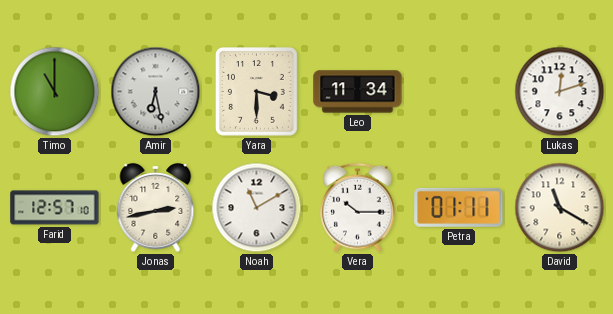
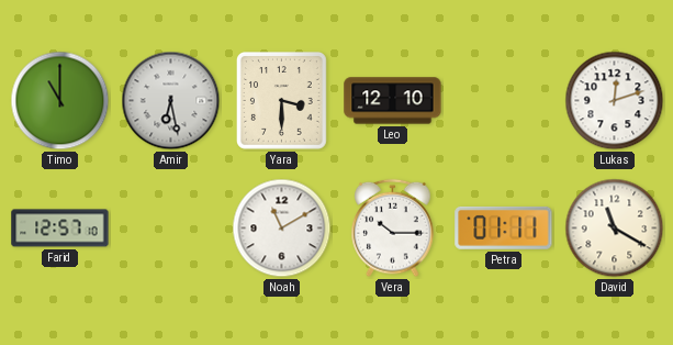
Leo: 11:34 -> 12:10 (393, 101)
Jonas: 2:43 -> none (156, 207)
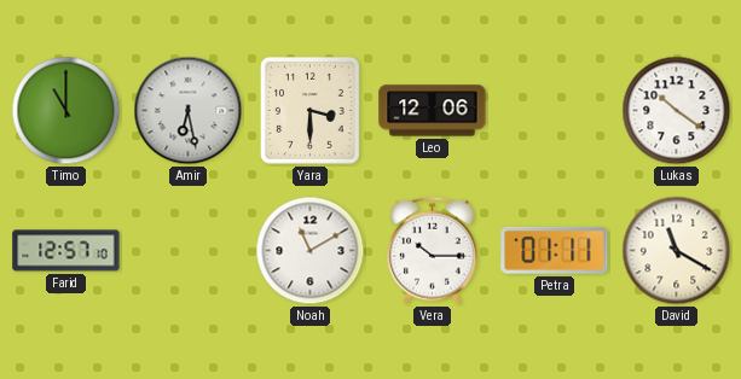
Leo: 12:10 -> 12:06 (433, 111)
Lukas: 12:12 -> 10:21 (677, 111)
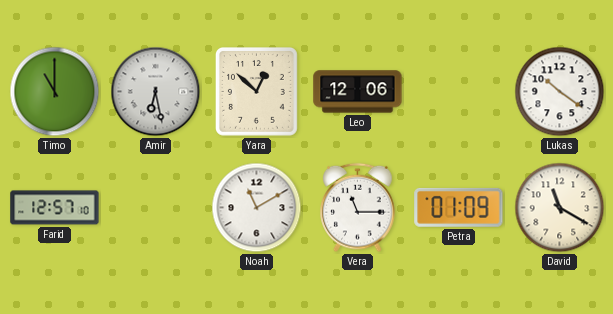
Yara: 3:30 -> 12:52 (256, 92)
Vera: 10:15 -> 11:15 (358, 208)
Petra: 01:11 -> 01:09 (459, 207)
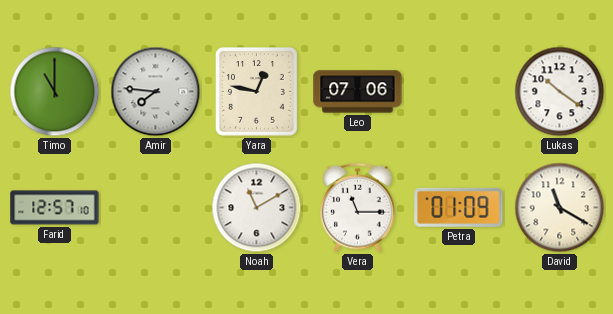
Amir: 6:28 -> 7:46 (156, 92)
Yara: 12:52 -> 12:47 (256, 92)
Leo: 12:06 -> 07:06 (358, 92)
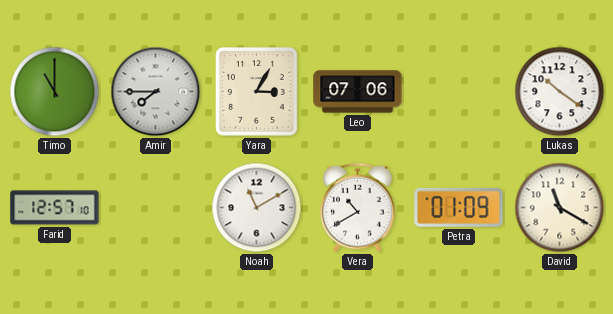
Amir: 7:46 -> 7:45 (156, 92)
Yara: 12:47 -> 3:05 (256, 92)
Vera: 11:15 -> 10:40 (358, 208)
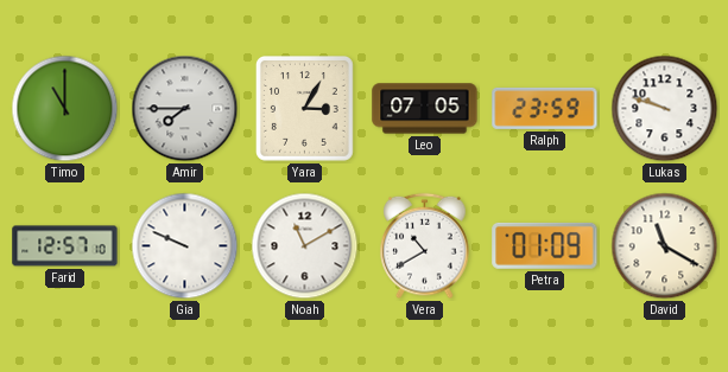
Leo: 07:06 -> 07:05 (425, 109)
Ralph: none -> 23:59 (545, 108)
Lukas: 10:21 -> 9:48 (665, 109)
Gia: none -> 9:49 (185, 246)
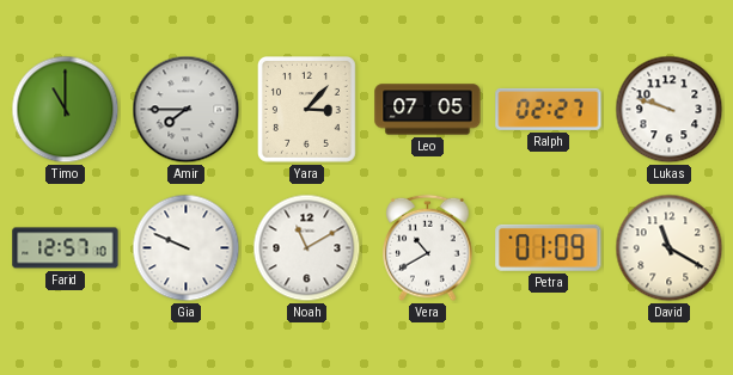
Yara: 3:05 -> 3:07 (306, 110)
Ralph: 23:59 -> 02:27 (549, 109)
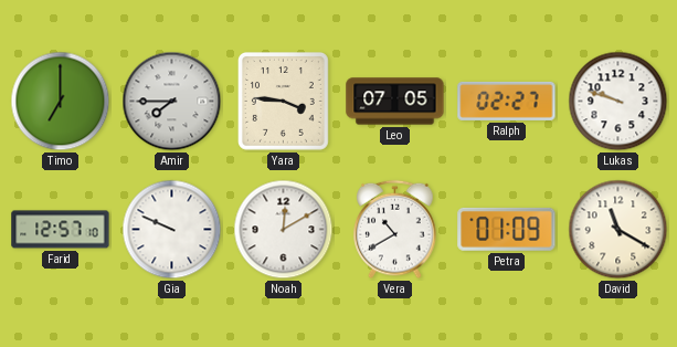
Timo: 11:00 -> 7:00 (61, 102)
Yara: 3:07 -> 3:46 (283, 102)
Noah: 11:10 -> 12:10 (284, 230)
